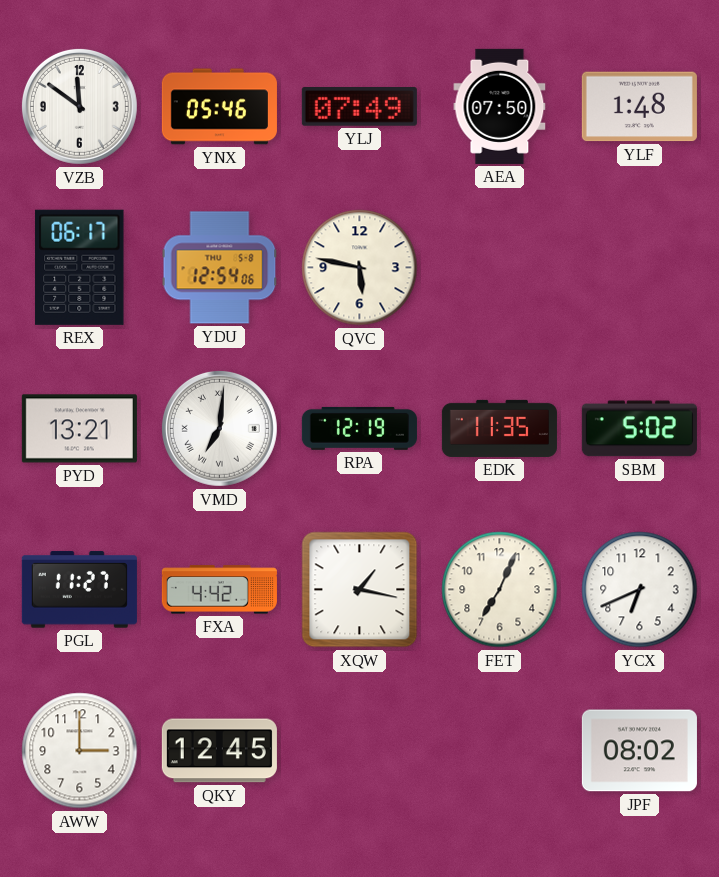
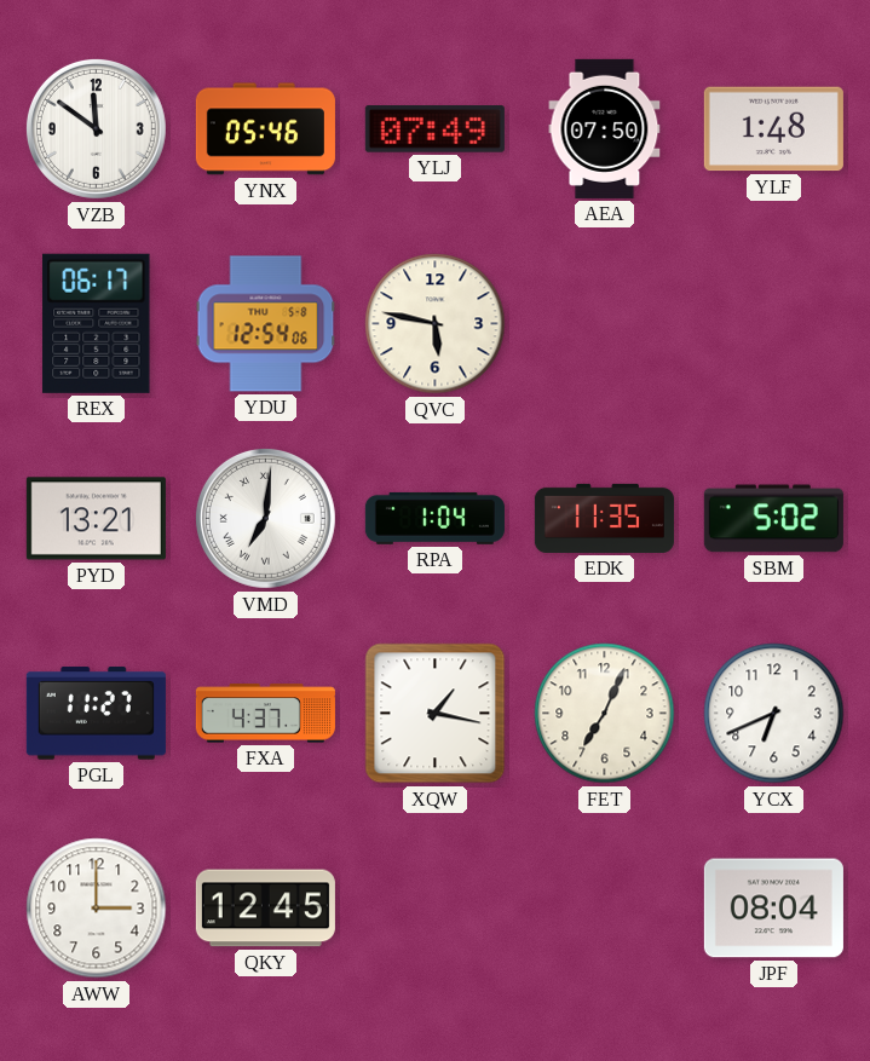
RPA: 12:19 -> 1:04 (434, 518)
FXA: 4:42 -> 4:37 (265, 714)
JPF: 08:02 -> 08:04 (773, 909)
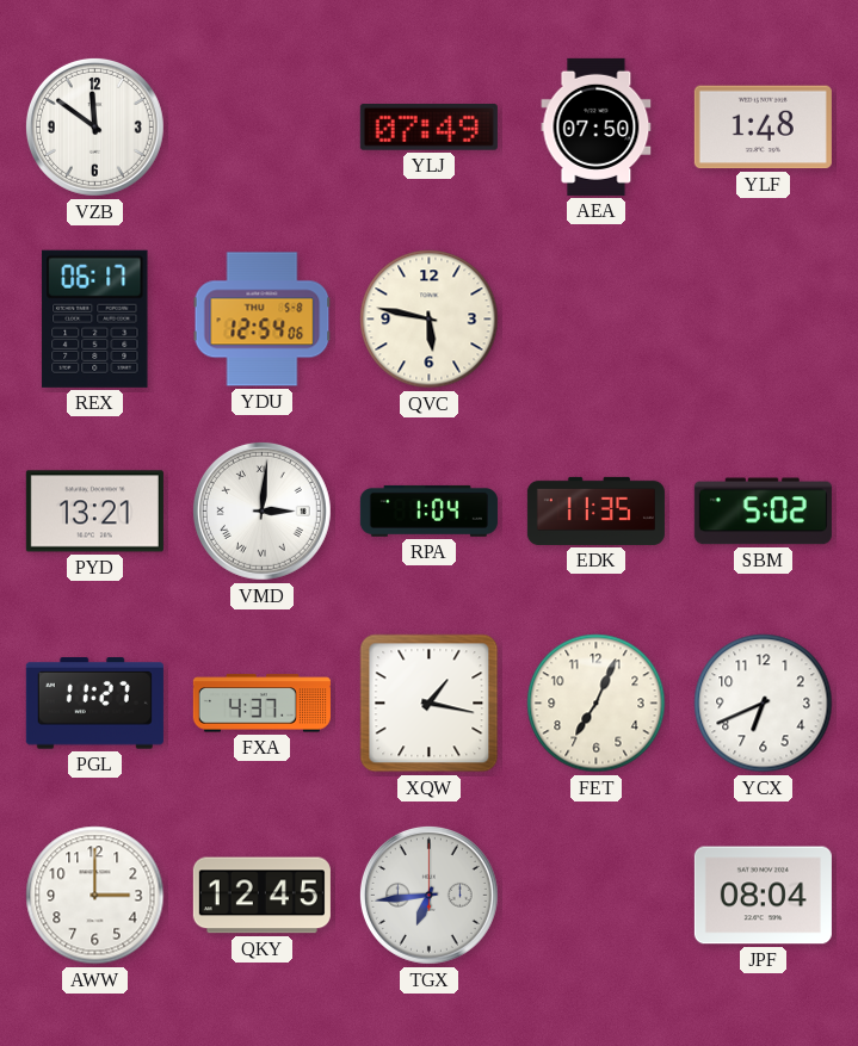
YNX: 05:46 -> none (265, 129)
VMD: 7:01 -> 3:01 (261, 510)
TGX: none -> 6:44 (428, 895)
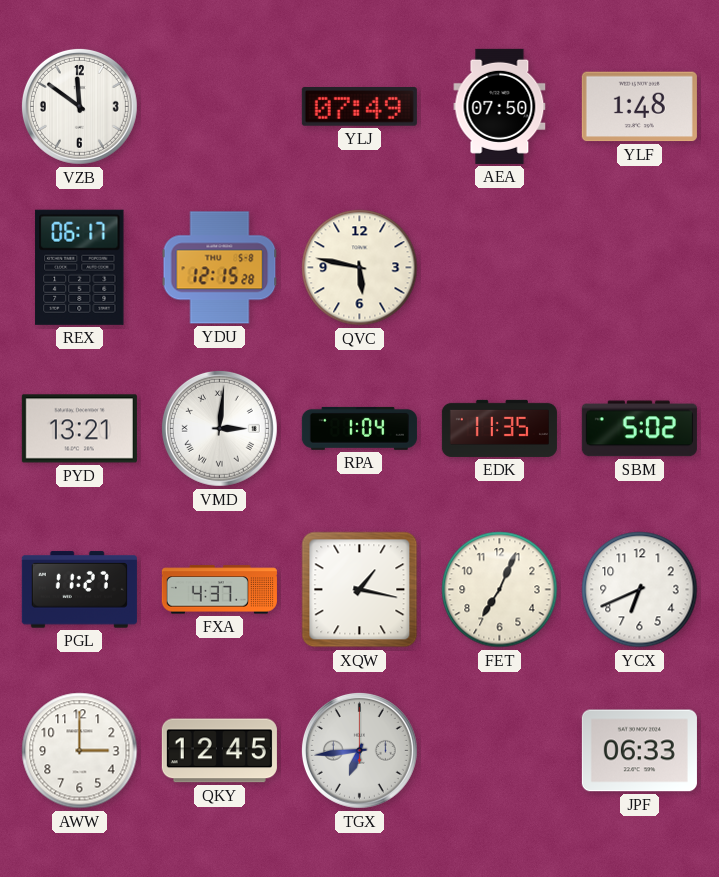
YDU: 12:54 -> 12:15 (220, 268)
JPF: 08:04 -> 06:33 (639, 751)
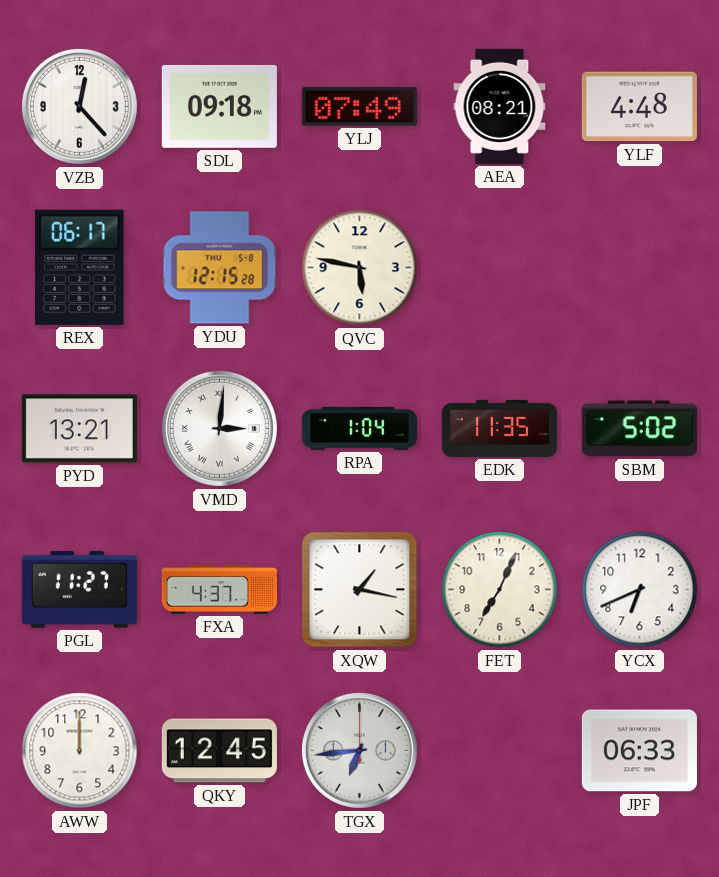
VZB: 11:51 -> 12:23 (79, 106)
SDL: none -> 09:18 (219, 106)
AEA: 07:50 -> 08:21 (500, 106)
YLF: 1:48 -> 4:48 (639, 107)
AWW: 3:00 -> 12:00 (80, 751)
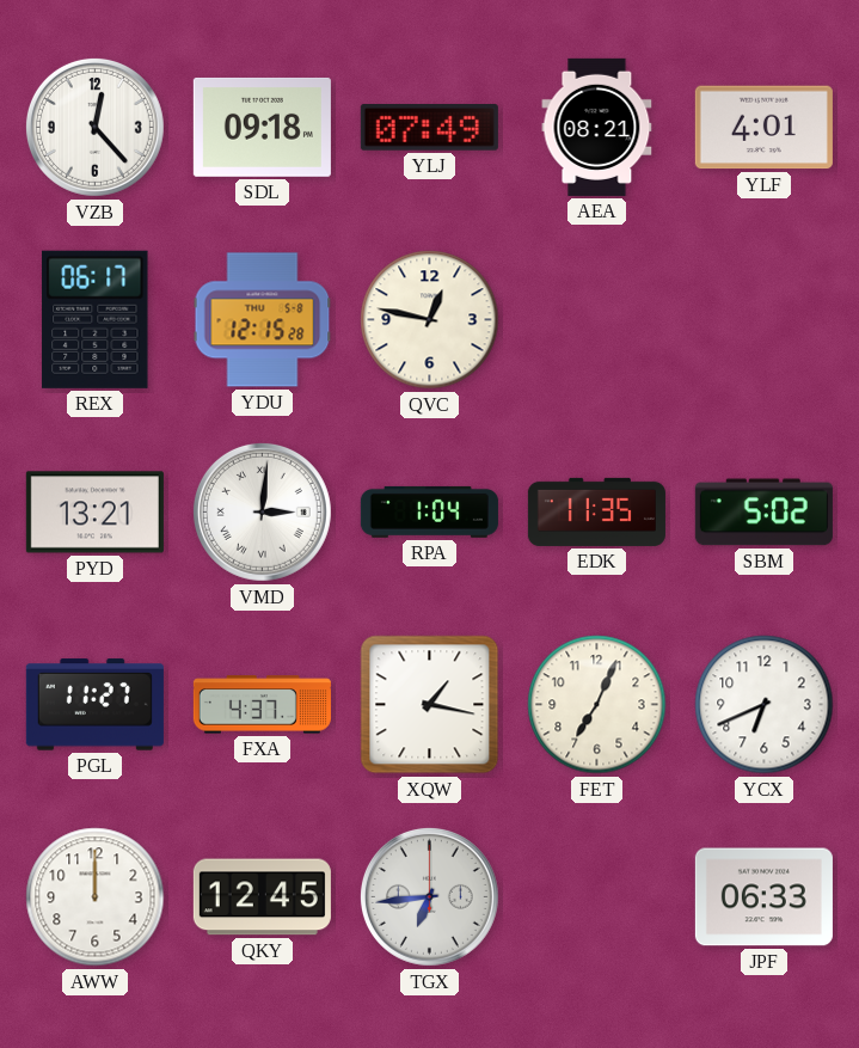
YLF: 4:48 -> 4:01 (763, 128)
QVC: 5:47 -> 12:47 (430, 320)
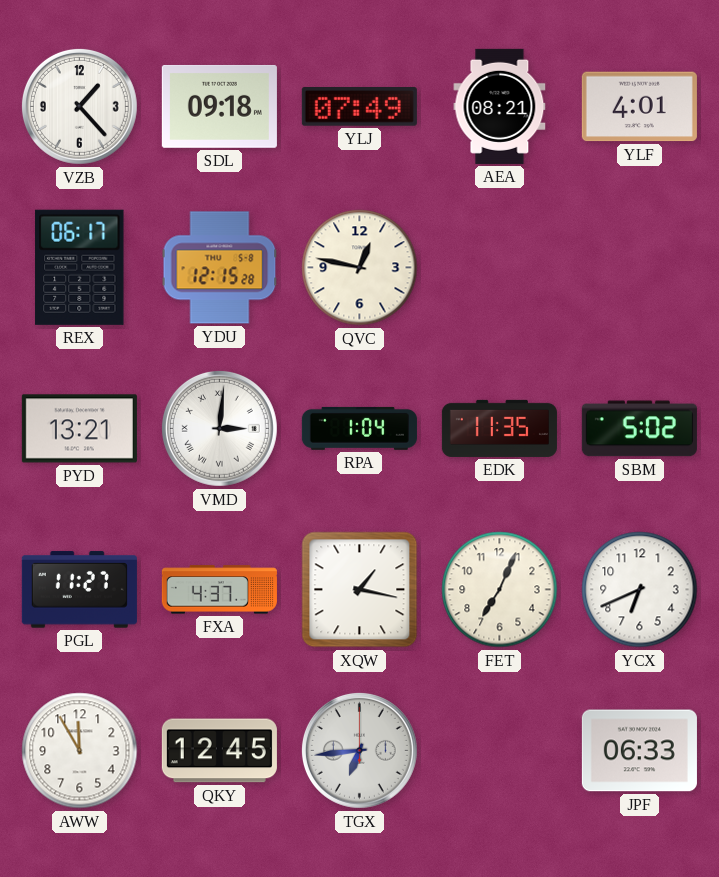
VZB: 12:23 -> 1:23 (79, 106)
AWW: 12:00 -> 11:55 (80, 751)
